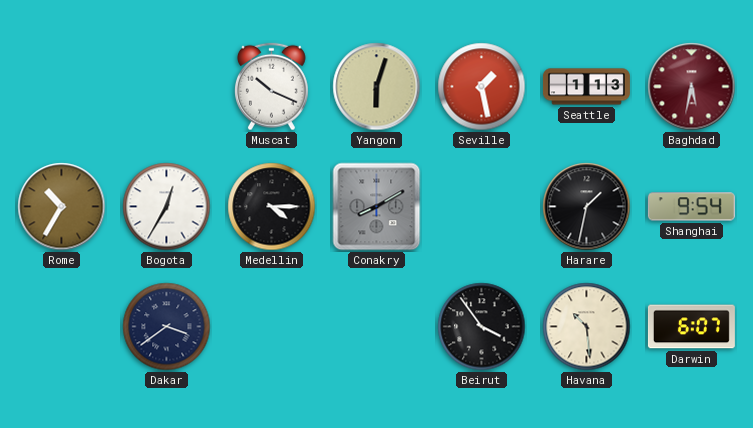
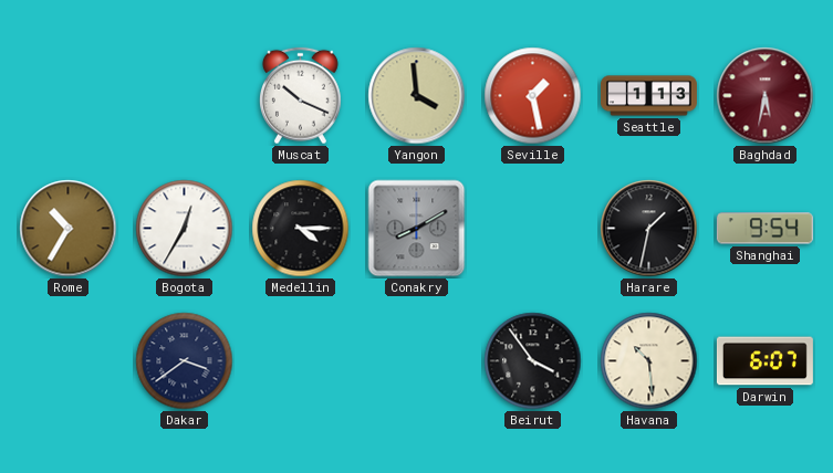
Yangon: 6:03 -> 3:59 (417, 96)
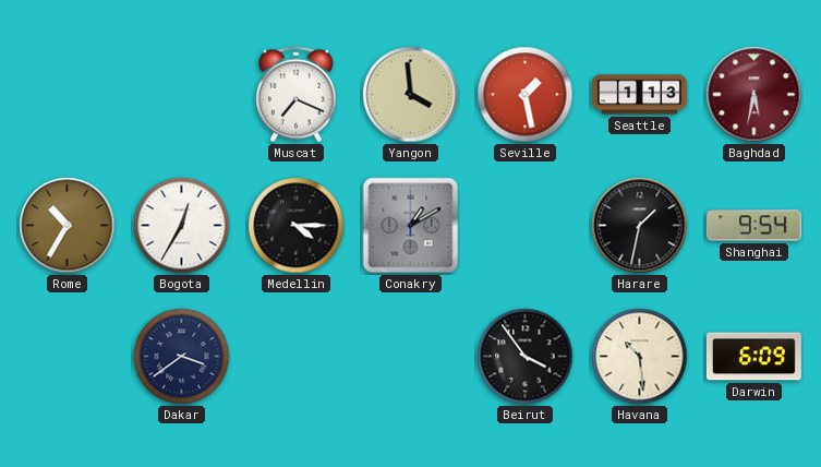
Muscat: 10:19 -> 7:19 (295, 95)
Conakry: 8:10 -> 1:10 (411, 226)
Darwin: 6:07 -> 6:09 (753, 357)
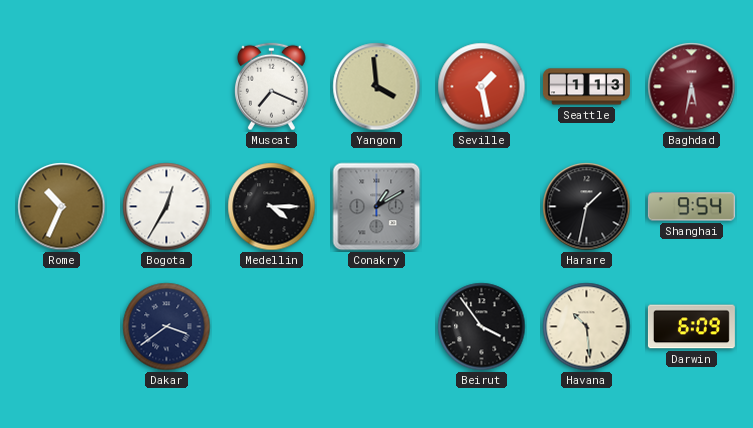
Rome: 10:35 -> 10:34 (62, 207)
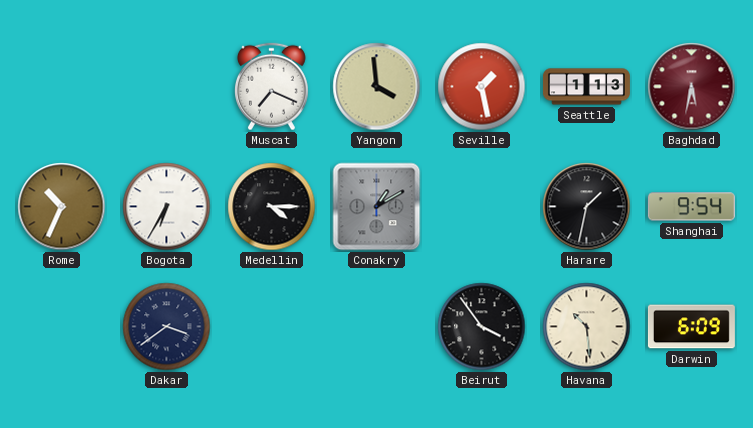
Bogota: 12:35 -> 6:35 (167, 207)
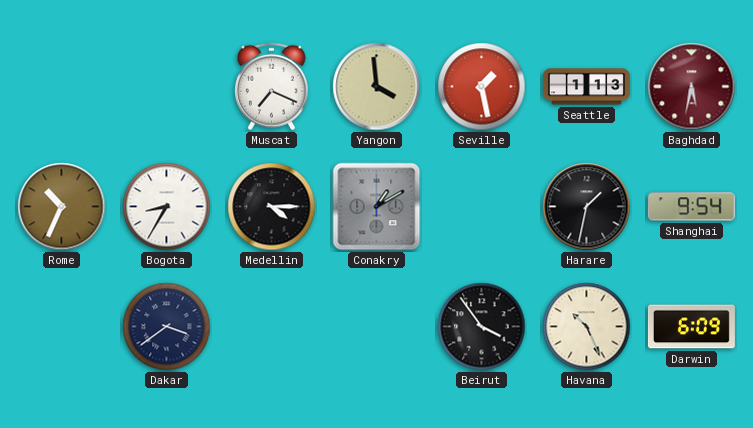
Bogota: 6:35 -> 8:35 (167, 207)
Havana: 10:29 -> 10:26 (587, 327)
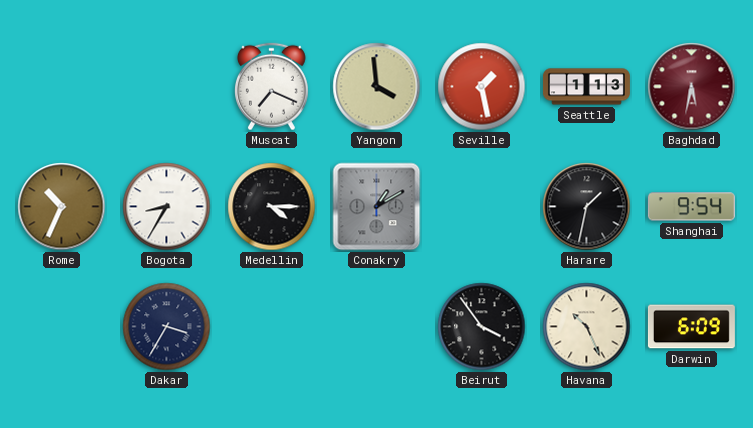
Dakar: 3:39 -> 3:35 (167, 327)
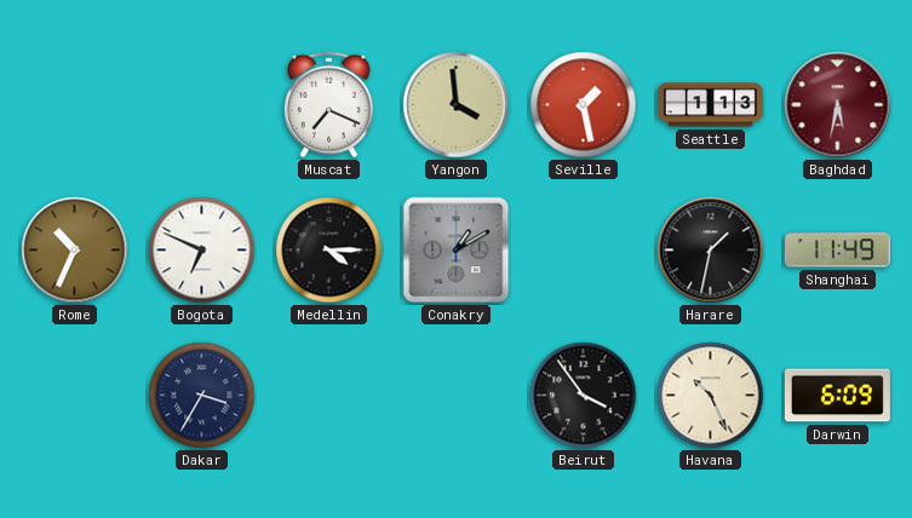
Bogota: 8:35 -> 6:49 (202, 251)
Shanghai: 9:54 -> 11:49 (837, 251)
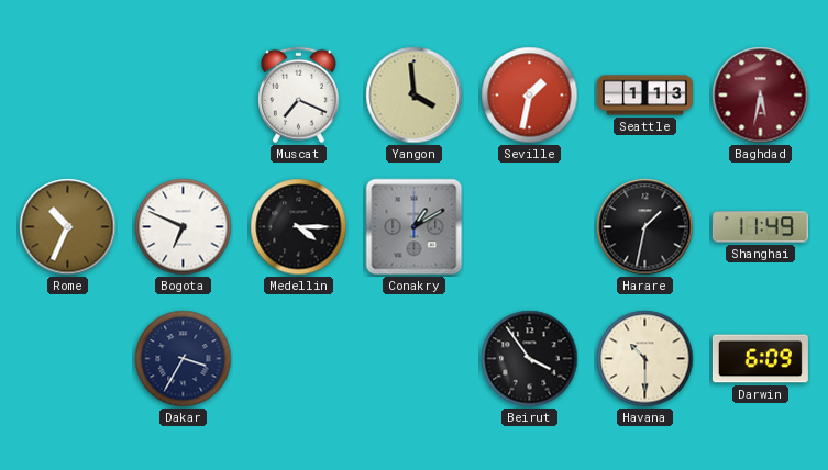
Seville: 1:28 -> 1:32 (530, 96)
Havana: 10:26 -> 10:30 (645, 359)
